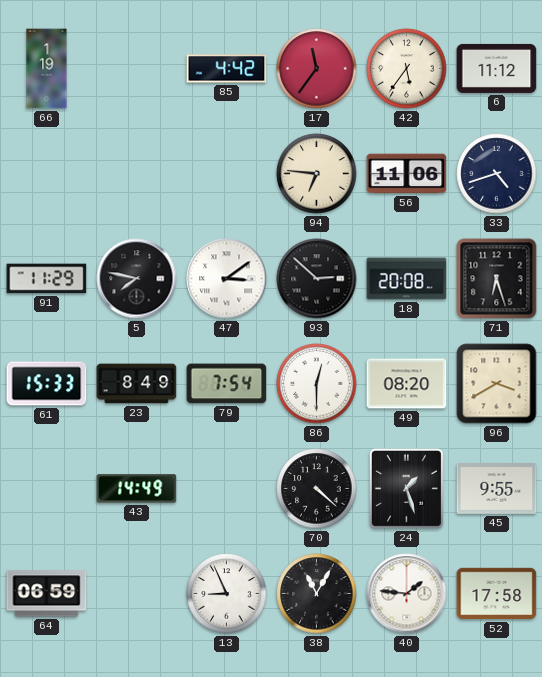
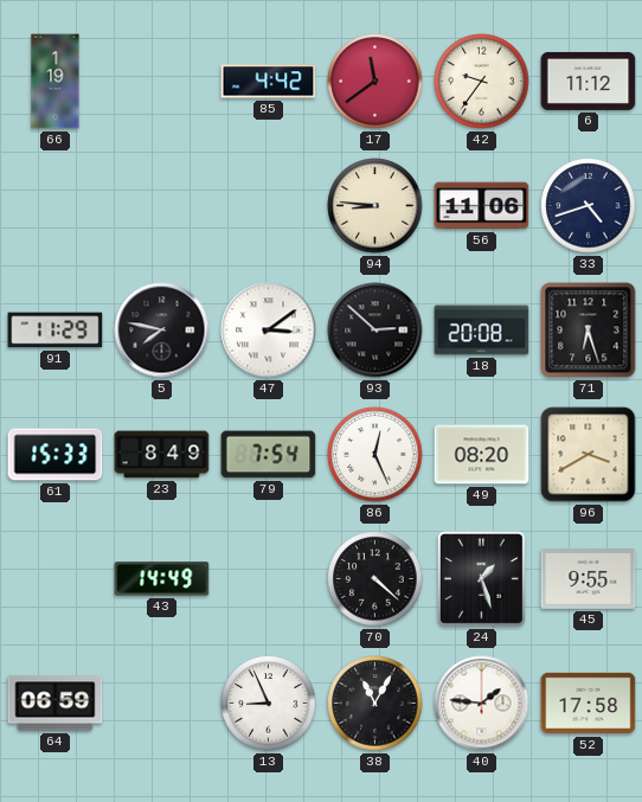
17: 11:36 -> 11:39 (375, 82)
42: 5:36 -> 9:36 (482, 82)
94: 6:46 -> 8:46 (375, 206)
86: 12:30 -> 12:26 (375, 455)
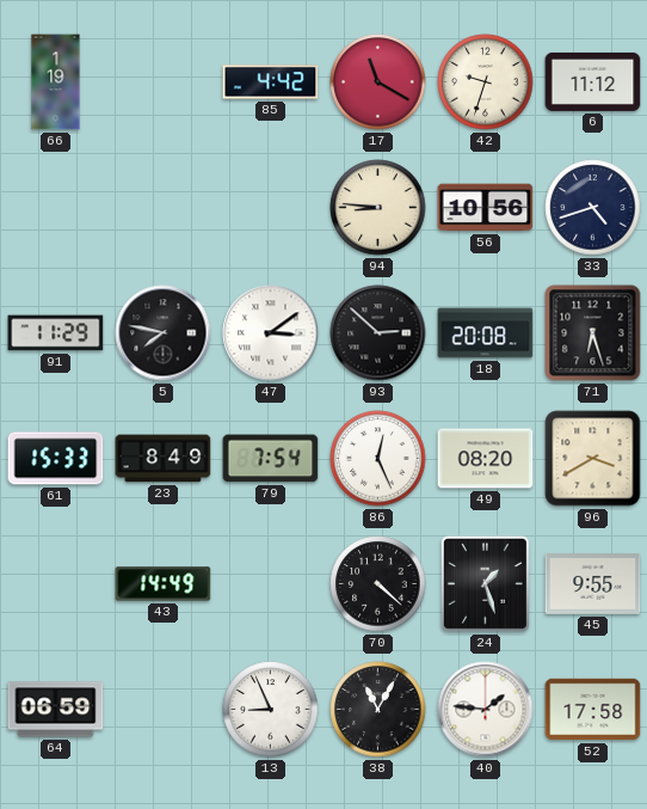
17: 11:39 -> 11:20 (378, 82)
42: 9:36 -> 9:33 (486, 82)
56: 11:06 -> 10:56 (486, 208)
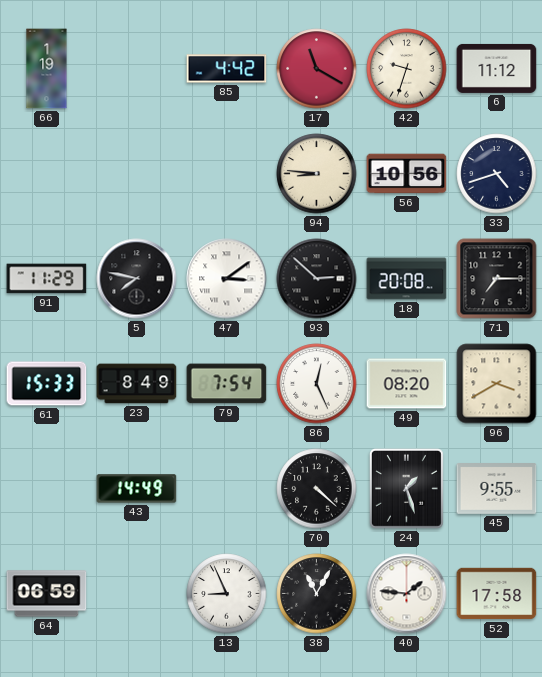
71: 6:27 -> 7:15 (497, 279)
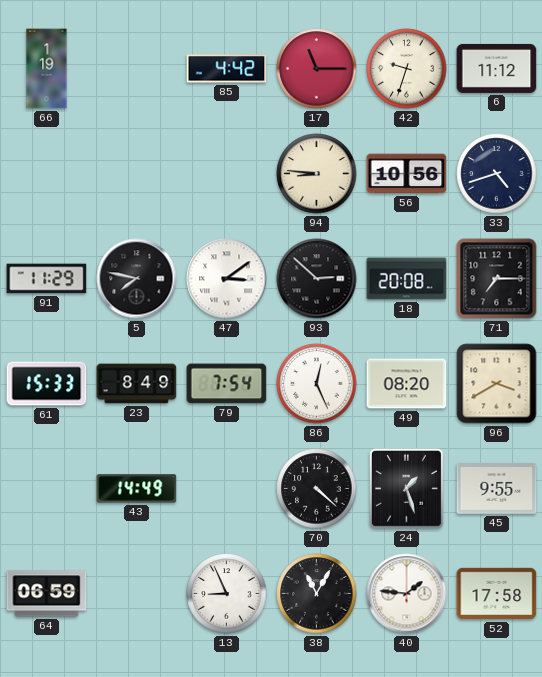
17: 11:20 -> 11:15 (317, 69)
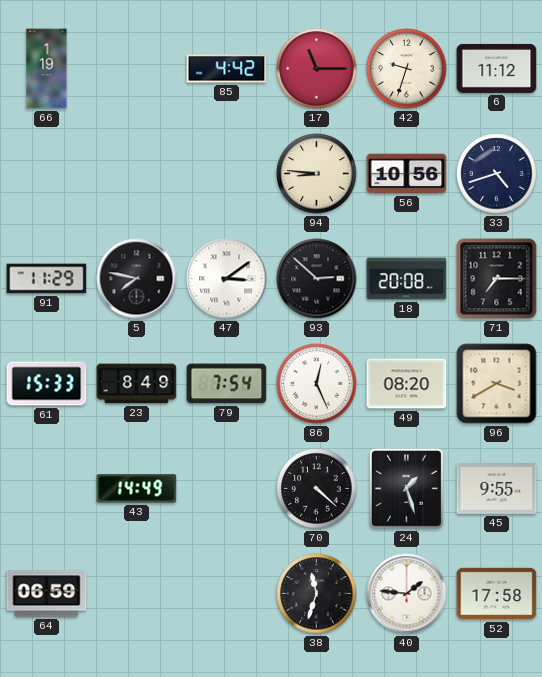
13: 8:56 -> none (227, 594)
38: 11:05 -> 11:33 (317, 594)
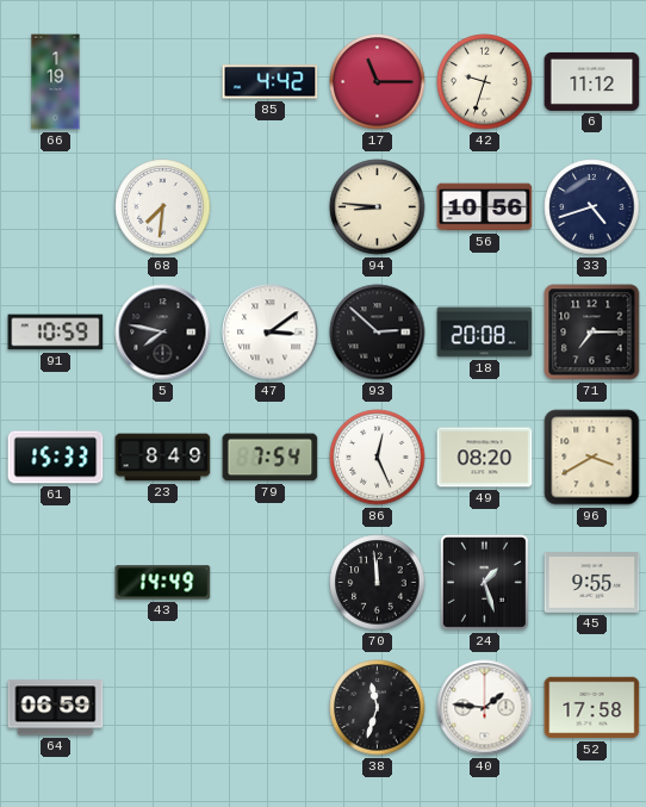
68: none -> 7:31 (163, 207)
91: 11:29 -> 10:59 (56, 333)
70: 4:22 -> 11:59 (378, 583)
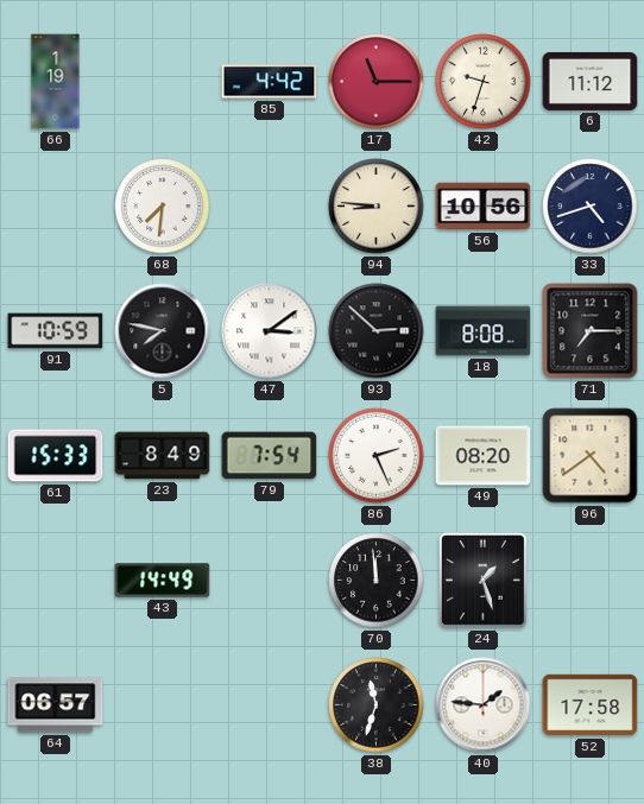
18: 20:08 -> 8:08 (484, 331)
86: 12:26 -> 2:26 (377, 456)
96: 3:40 -> 4:39 (591, 456)
45: 9:55 -> none (592, 583)
64: 06:59 -> 06:57 (56, 705)
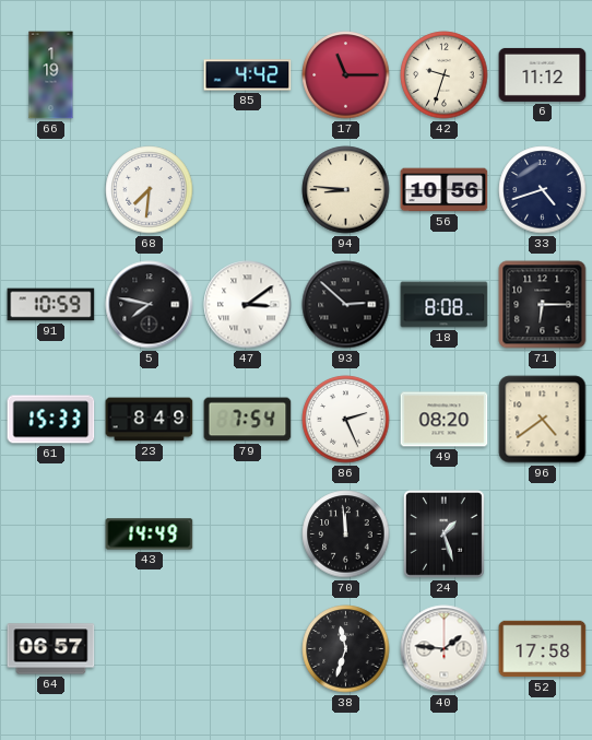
71: 7:15 -> 6:15 (543, 305)
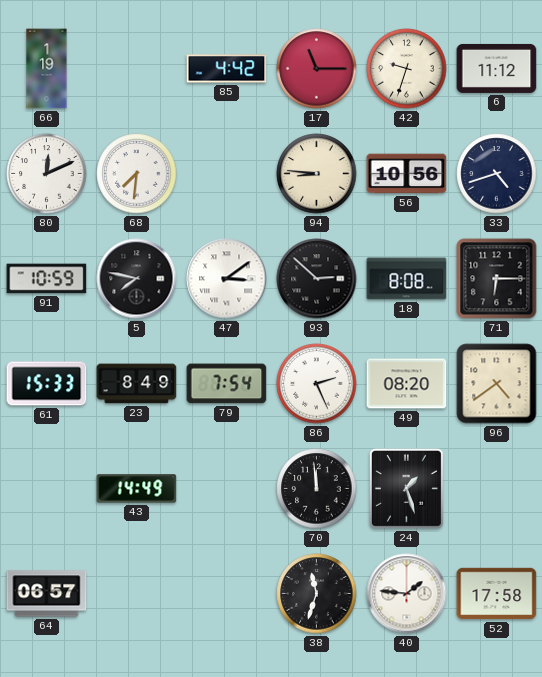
80: none -> 12:11 (47, 174)
